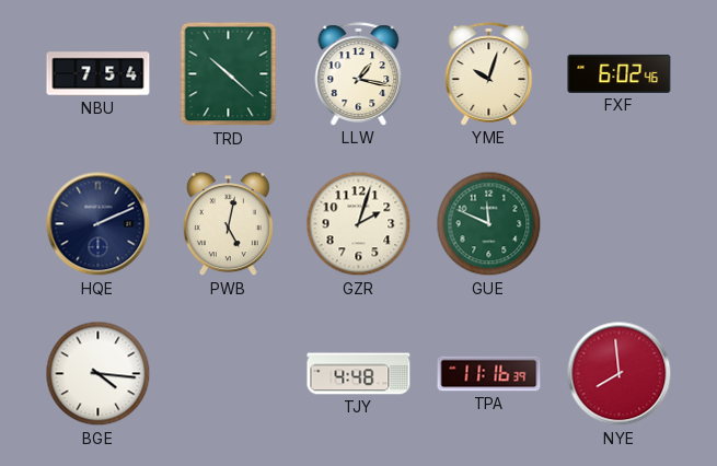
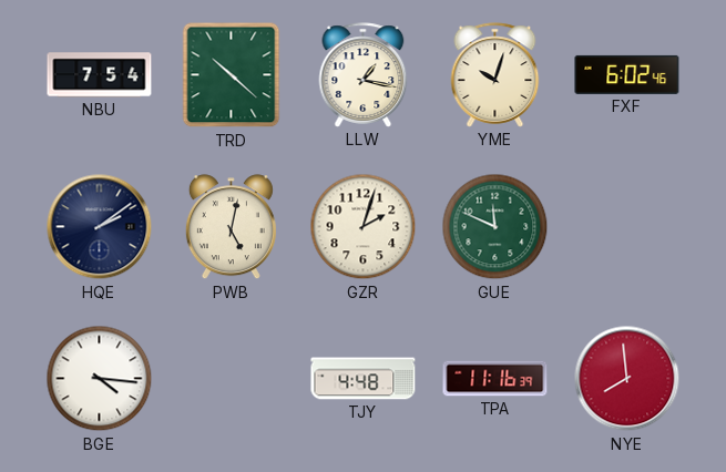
HQE: 2:11 -> 2:09 (100, 227)
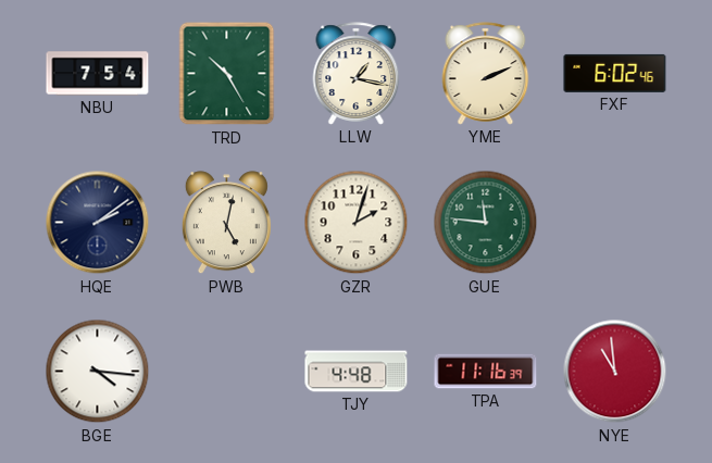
TRD: 10:22 -> 10:25 (227, 74)
YME: 10:03 -> 2:11 (486, 74)
GUE: 11:49 -> 11:46 (486, 223)
NYE: 7:59 -> 10:59 (615, 372)
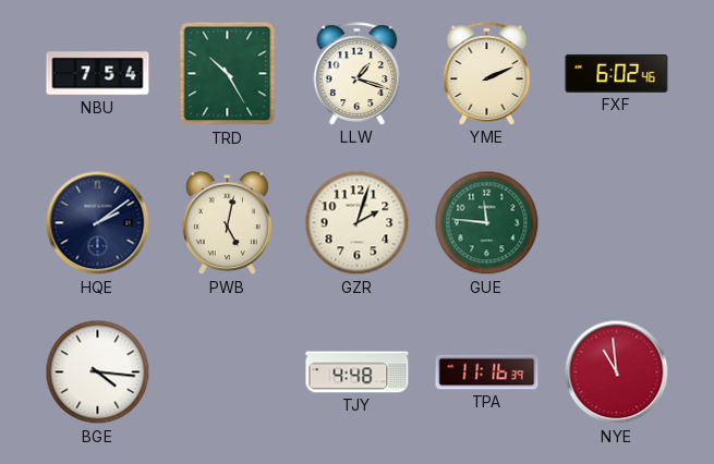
LLW: 1:17 -> 1:18 (358, 74)
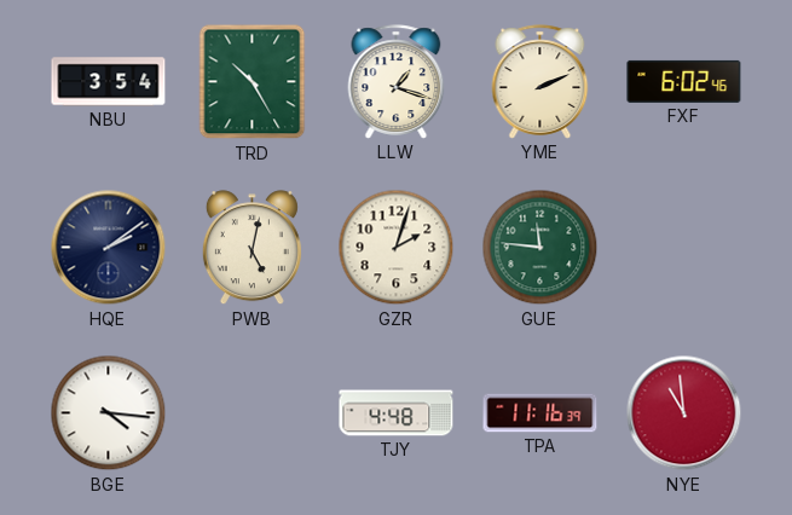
NBU: 7:54 -> 3:54 (109, 82)
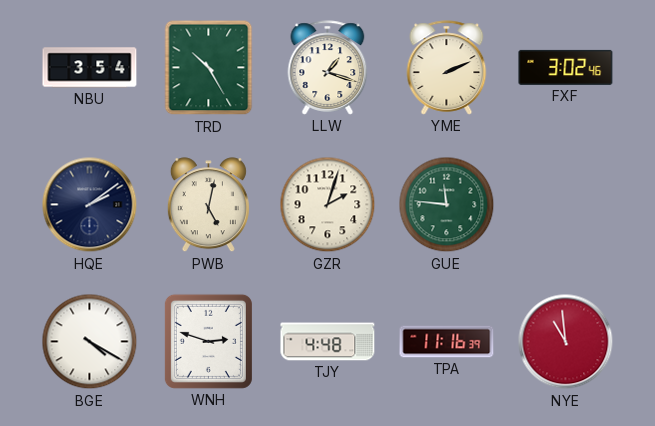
FXF: 6:02 -> 3:02 (566, 67)
BGE: 4:16 -> 4:20 (90, 342)
WNH: none -> 2:48 (208, 341)
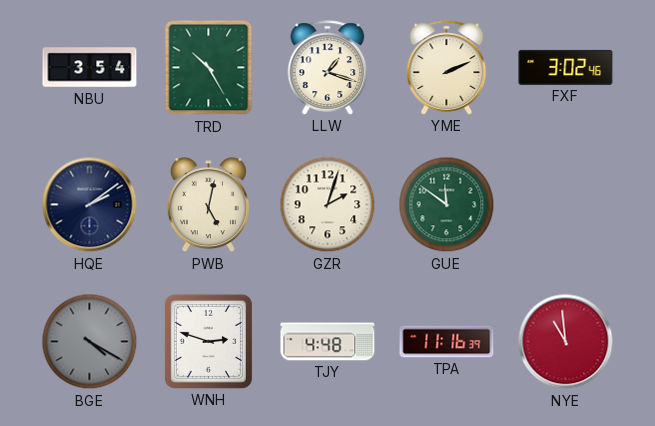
GUE: 11:46 -> 11:51 (447, 205)
BGE dial: white -> grey (90, 342)
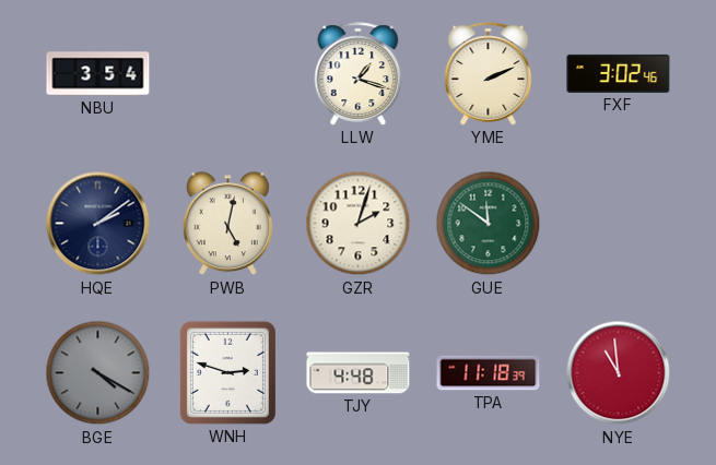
TRD: 10:25 -> none (209, 68)
TPA: 11:16 -> 11:18 (489, 373)
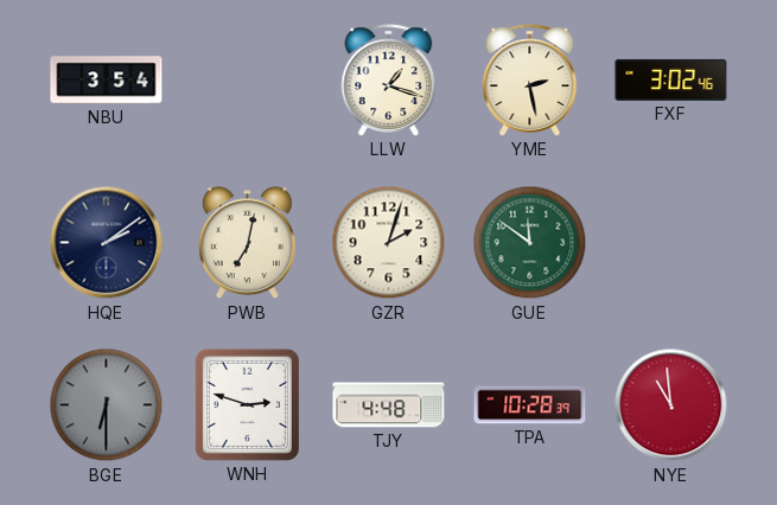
YME: 2:11 -> 2:28 (530, 81)
PWB: 5:02 -> 7:02 (247, 243)
BGE: 4:20 -> 6:30 (107, 405)
TPA: 11:18 -> 10:28 (530, 405)
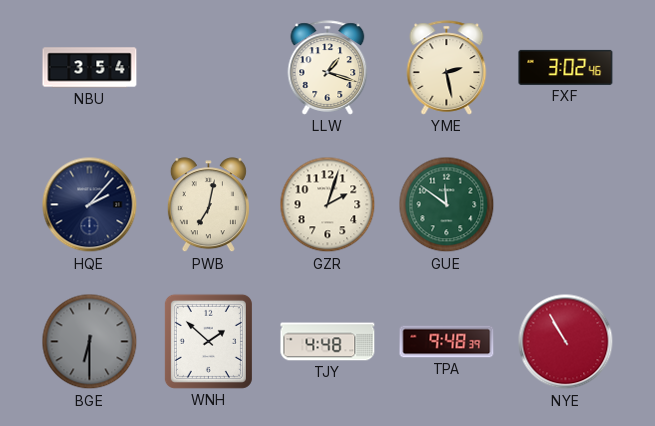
HQE: 2:09 -> 2:07 (90, 205)
WNH: 2:48 -> 1:52 (208, 341)
TPA: 10:28 -> 9:48 (447, 342)
NYE: 10:59 -> 10:55 (566, 342)
